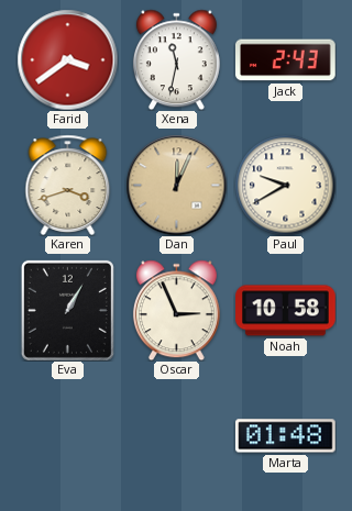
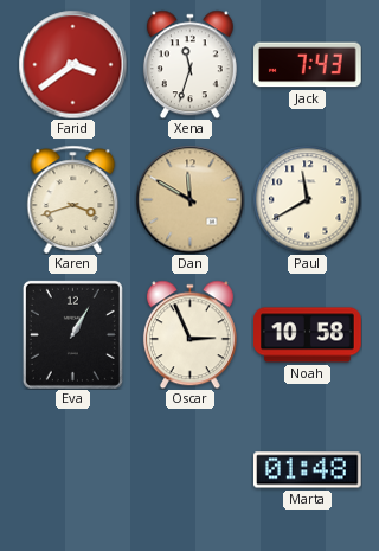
Xena: 11:32 -> 11:33 (189, 64)
Jack: 2:43 -> 7:43 (308, 65)
Dan: 12:04 -> 11:50 (189, 199)
Paul: 9:40 -> 11:40 (307, 199)
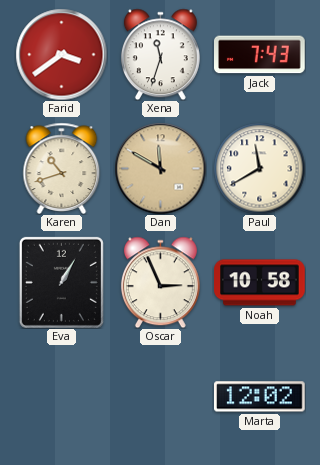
Karen: 3:42 -> 10:42 (62, 168)
Marta: 01:48 -> 12:02 (260, 397)
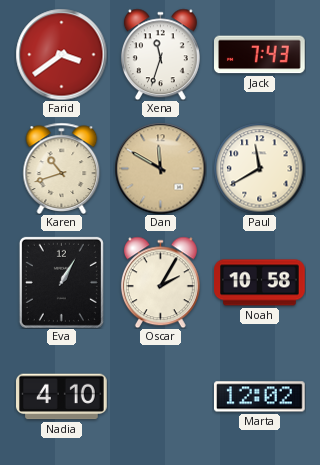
Oscar: 2:56 -> 2:05 (160, 282)
Nadia: none -> 4:10 (62, 397)
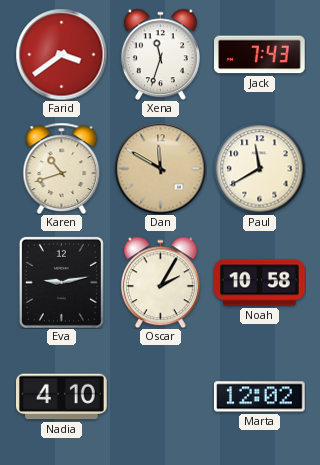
Eva: 1:05 -> 9:13 (61, 282)
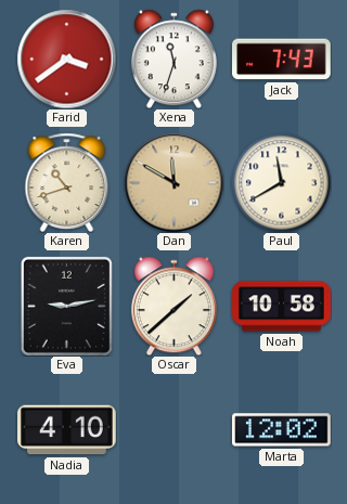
Oscar: 2:05 -> 1:38 (173, 306)
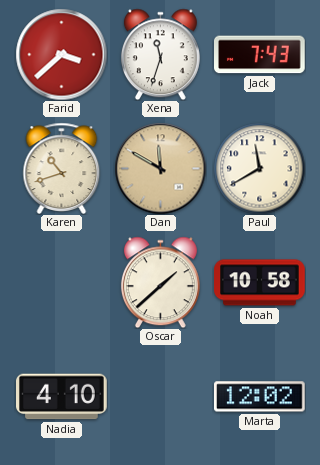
Farid: 3:39 -> 3:38 (61, 54)
Eva: 9:13 -> none (66, 306)
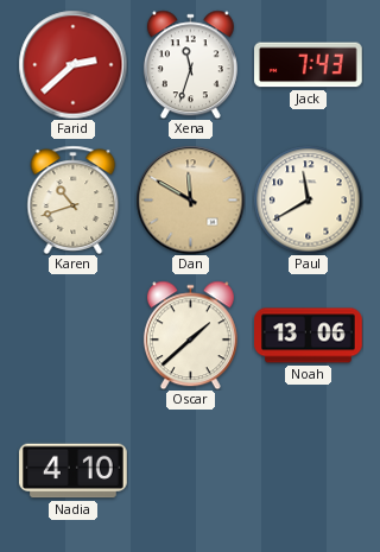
Farid: 3:38 -> 2:38 (72, 64)
Noah: 10:58 -> 13:06 (309, 336)
Marta: 12:02 -> none (260, 397)
